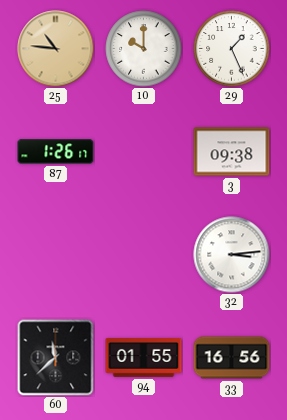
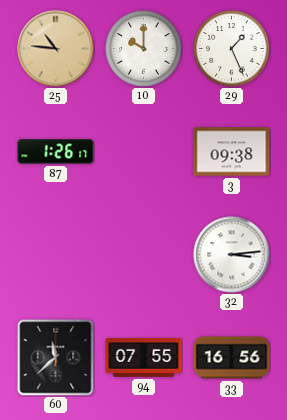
94: 01:55 -> 07:55 (144, 358)
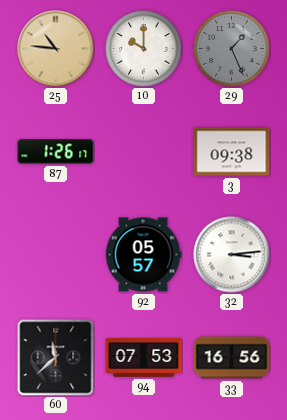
29 dial: white -> grey (232, 49)
92: none -> 05:57 (143, 255)
94: 07:55 -> 07:53 (144, 358)
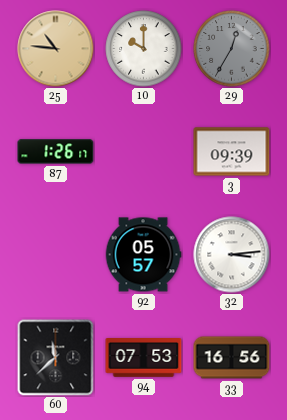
29: 1:26 -> 12:35 (232, 49)
3: 09:38 -> 09:39 (232, 152)
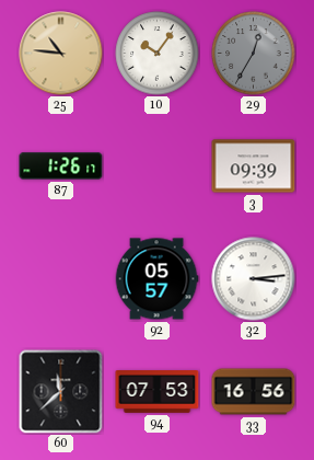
10: 10:00 -> 10:06 (158, 54)
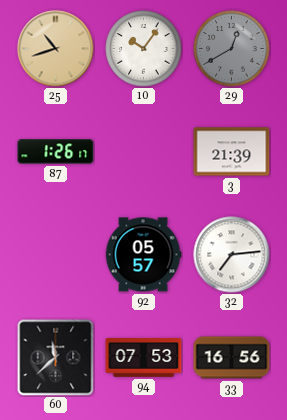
25: 10:46 -> 10:42 (56, 49)
29: 12:35 -> 12:40 (232, 49)
3: 09:39 -> 21:39 (232, 152)
32: 3:14 -> 7:14 (232, 255)
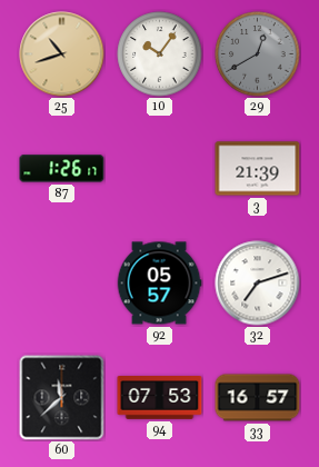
32: 7:14 -> 7:12 (258, 284)
33: 16:56 -> 16:57 (258, 398)
